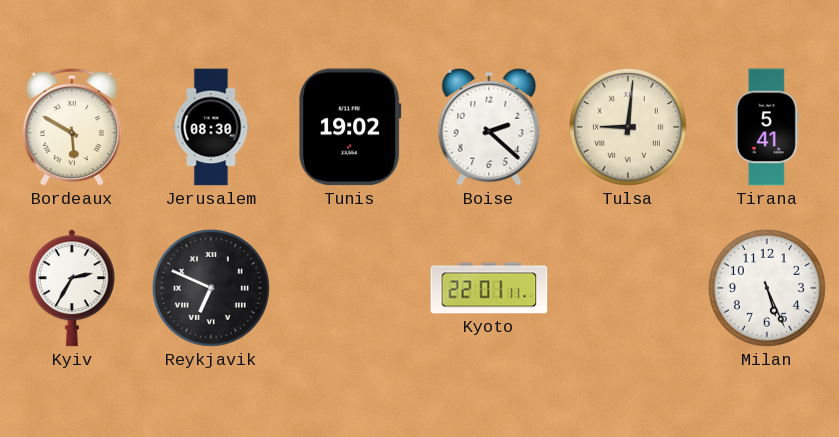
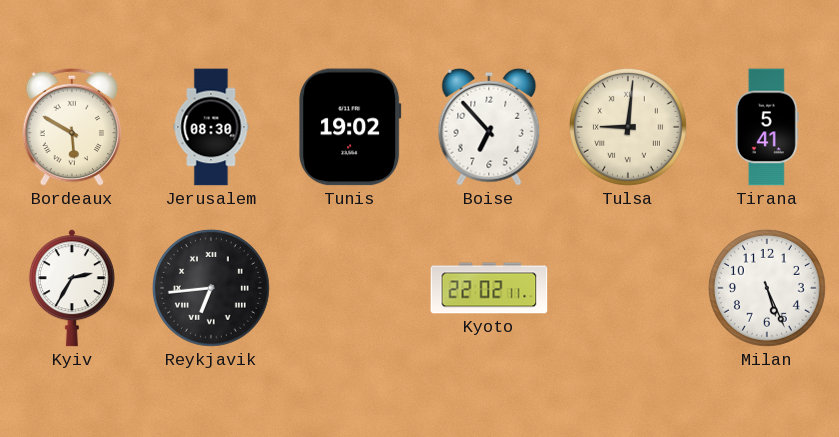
Boise: 2:22 -> 6:53 (489, 127)
Reykjavik: 6:49 -> 6:44 (211, 288)
Kyoto: 22:01 -> 22:02 (489, 288)
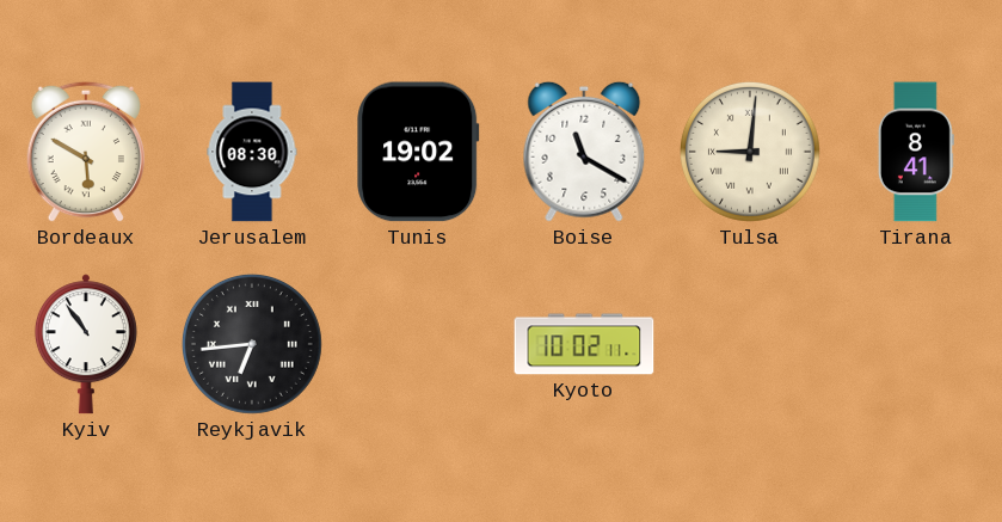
Boise: 6:53 -> 11:20 (584, 152)
Tirana: 5:41 -> 8:41 (916, 152)
Kyiv: 2:35 -> 10:54 (86, 344)
Kyoto: 22:02 -> 10:02 (584, 344)
Milan: 5:26 -> none (767, 288)
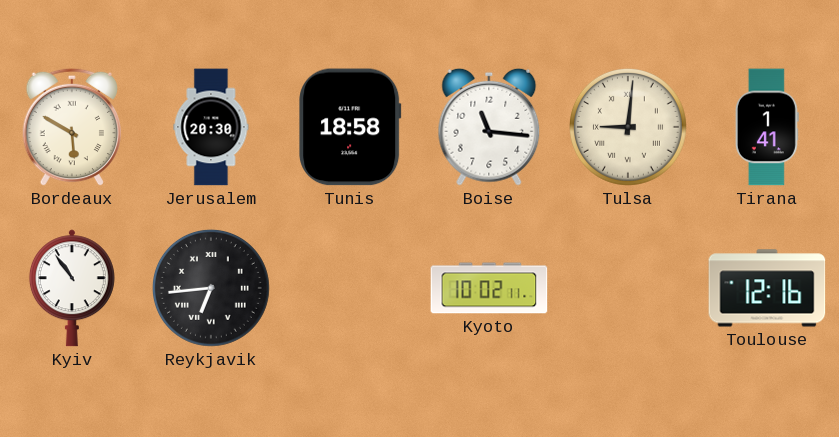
Jerusalem: 08:30 -> 20:30 (211, 127)
Tunis: 19:02 -> 18:58 (350, 127)
Boise: 11:20 -> 11:16 (489, 127)
Tirana: 8:41 -> 1:41 (767, 127)
Toulouse: none -> 12:16 (767, 288)
